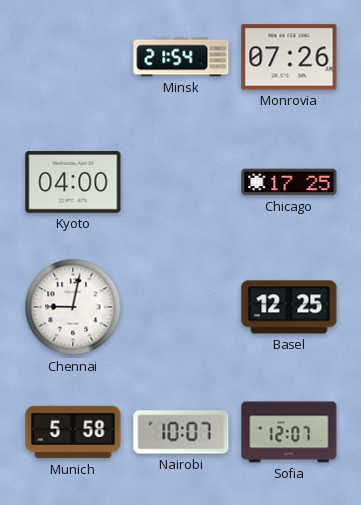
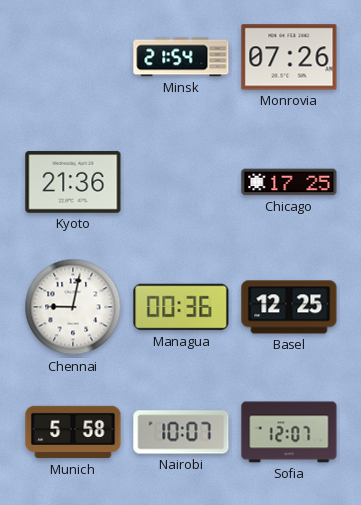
Kyoto: 04:00 -> 21:36 (73, 182)
Managua: none -> 00:36 (181, 307)
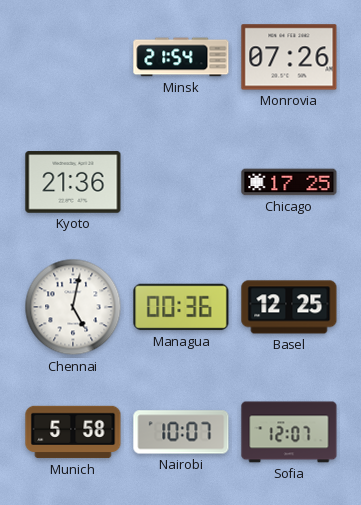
Chennai: 9:02 -> 5:02 (73, 307)
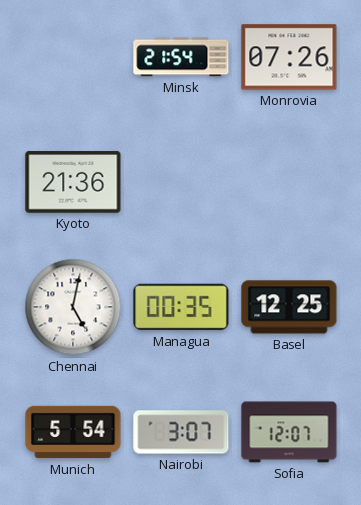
Chicago: 17:25 -> none (289, 182)
Managua: 00:36 -> 00:35 (181, 307)
Munich: 5:58 -> 5:54 (73, 432)
Nairobi: 10:07 -> 3:07 (181, 432)
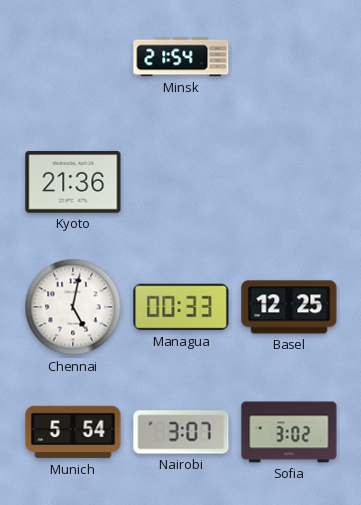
Monrovia: 07:26 -> none (289, 57)
Managua: 00:35 -> 00:33 (181, 307)
Sofia: 12:07 -> 3:02 (289, 432)
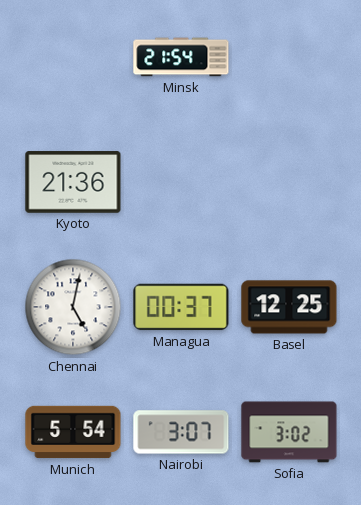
Managua: 00:33 -> 00:37 (181, 307)
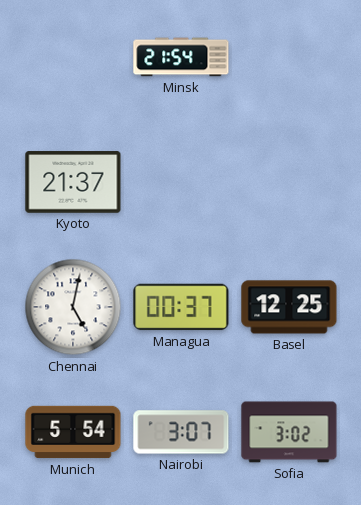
Kyoto: 21:36 -> 21:37 (73, 182)
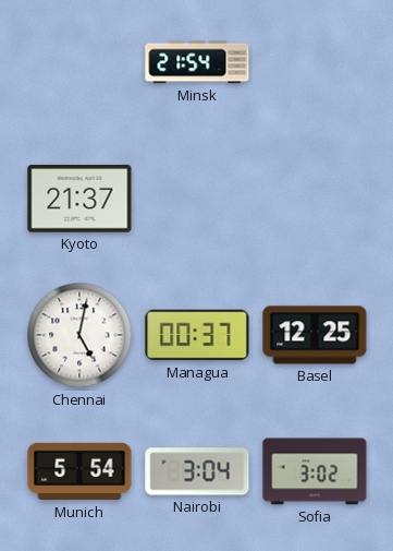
Nairobi: 3:07 -> 3:04 (197, 471)
